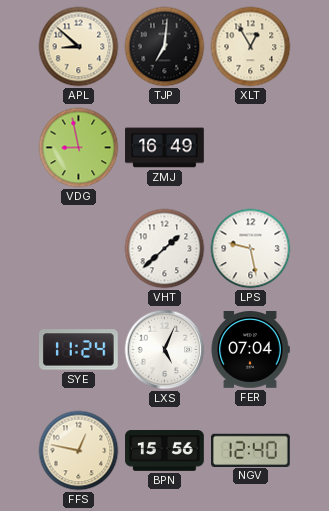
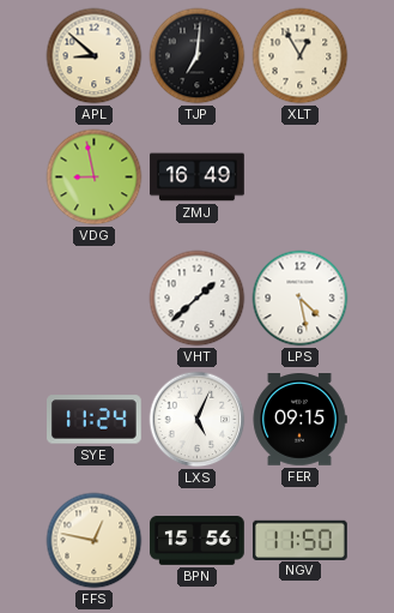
LPS: 9:28 -> 4:28 (301, 299)
FER: 07:04 -> 09:15 (299, 420)
NGV: 12:40 -> 11:50 (301, 540)
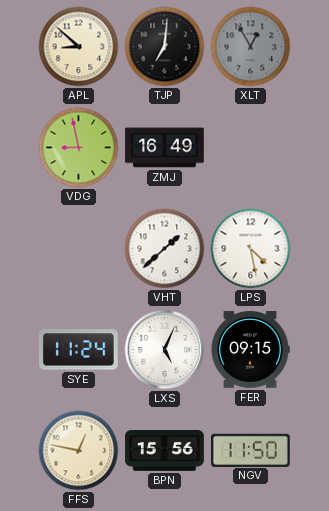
XLT dial: cream -> grey (251, 47)
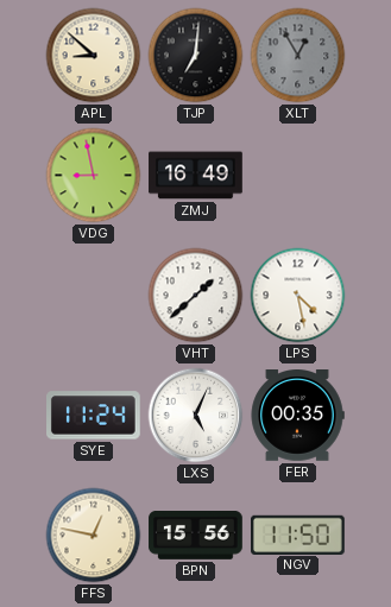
FER: 09:15 -> 00:35 (297, 416)
